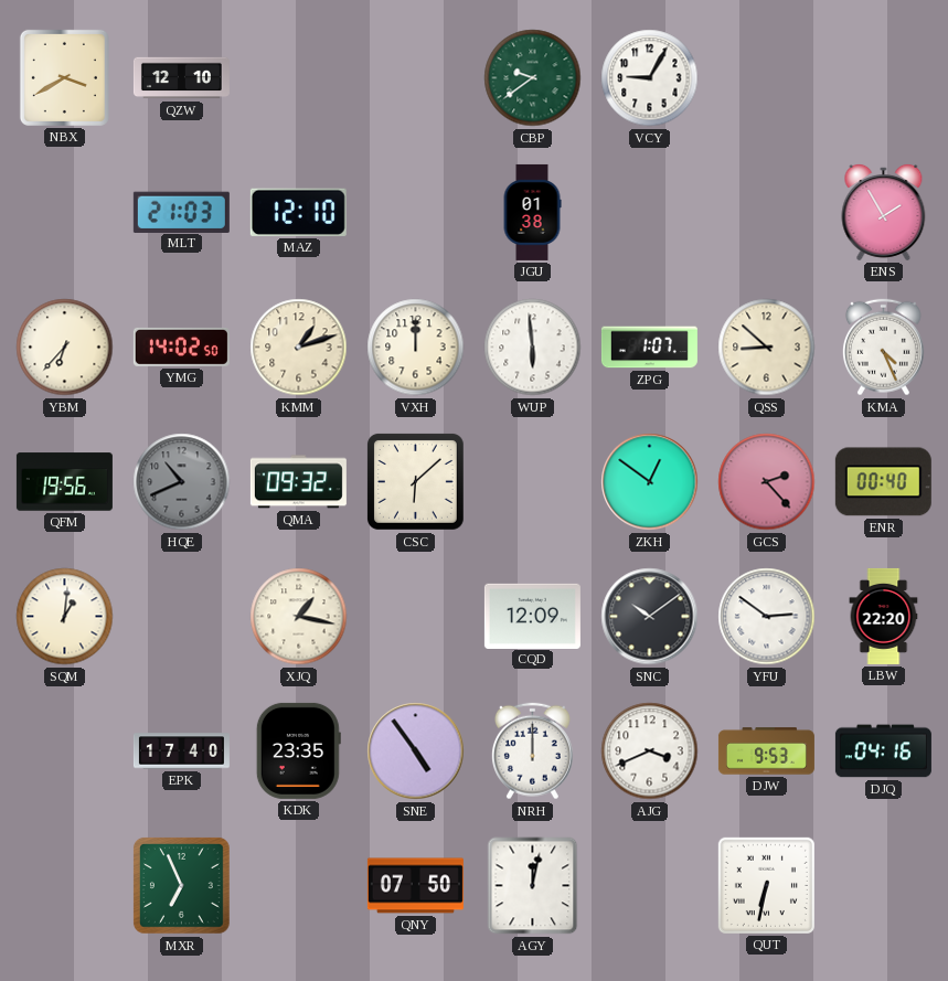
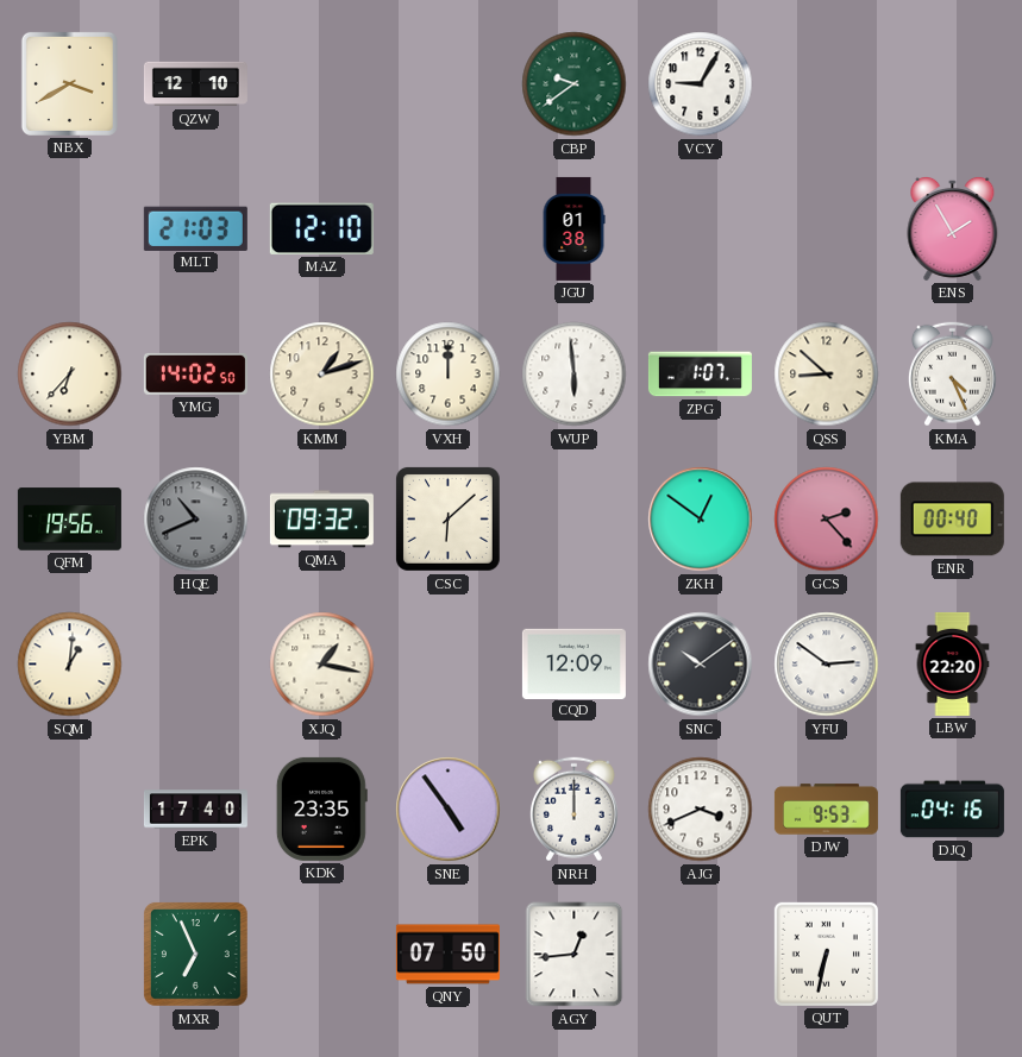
AGY: 12:02 -> 12:44 (575, 955)
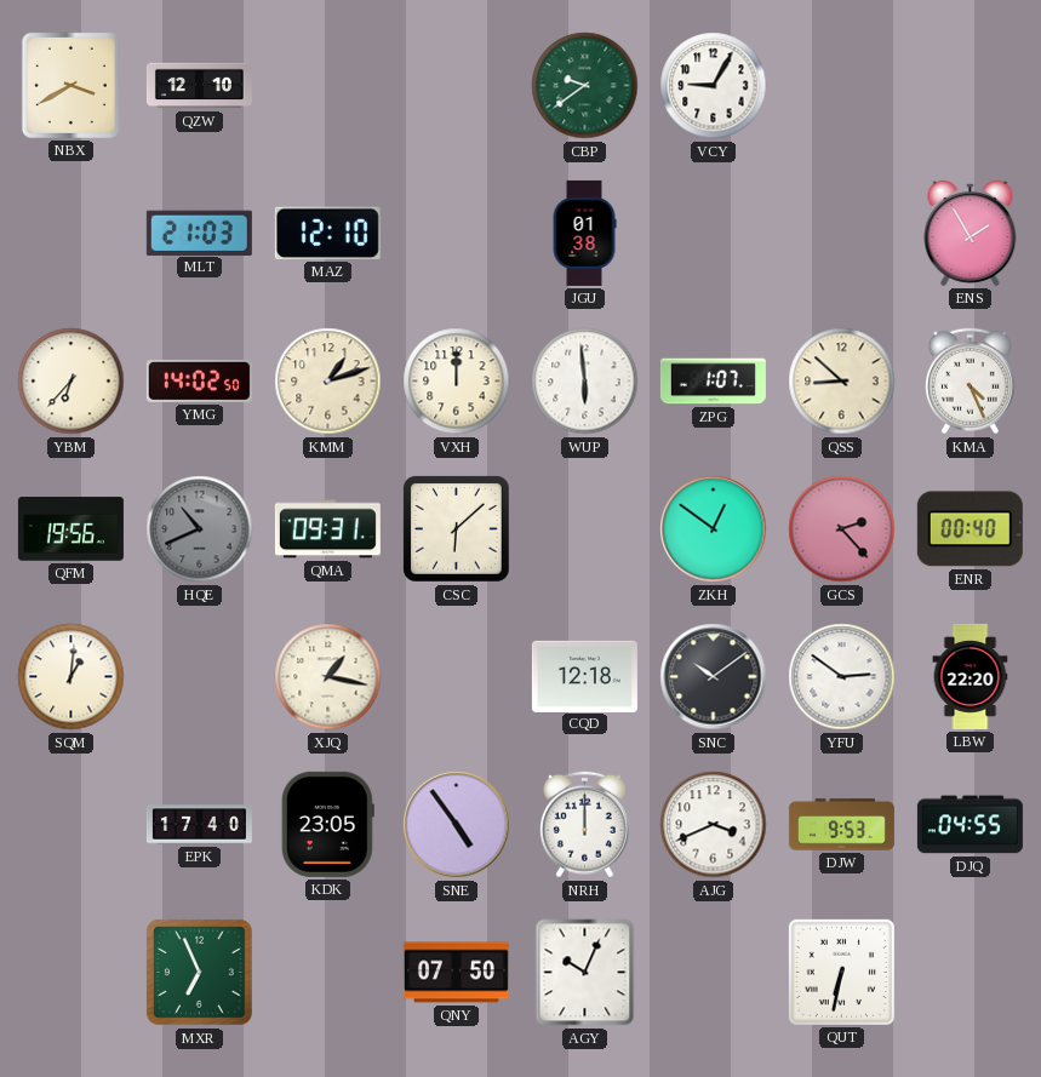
QMA: 09:32 -> 09:31 (327, 529)
CQD: 12:09 -> 12:18 (584, 676)
KDK: 23:35 -> 23:05 (327, 824)
DJQ: 04:16 -> 04:55 (969, 825)
AGY: 12:44 -> 10:04 (585, 973)
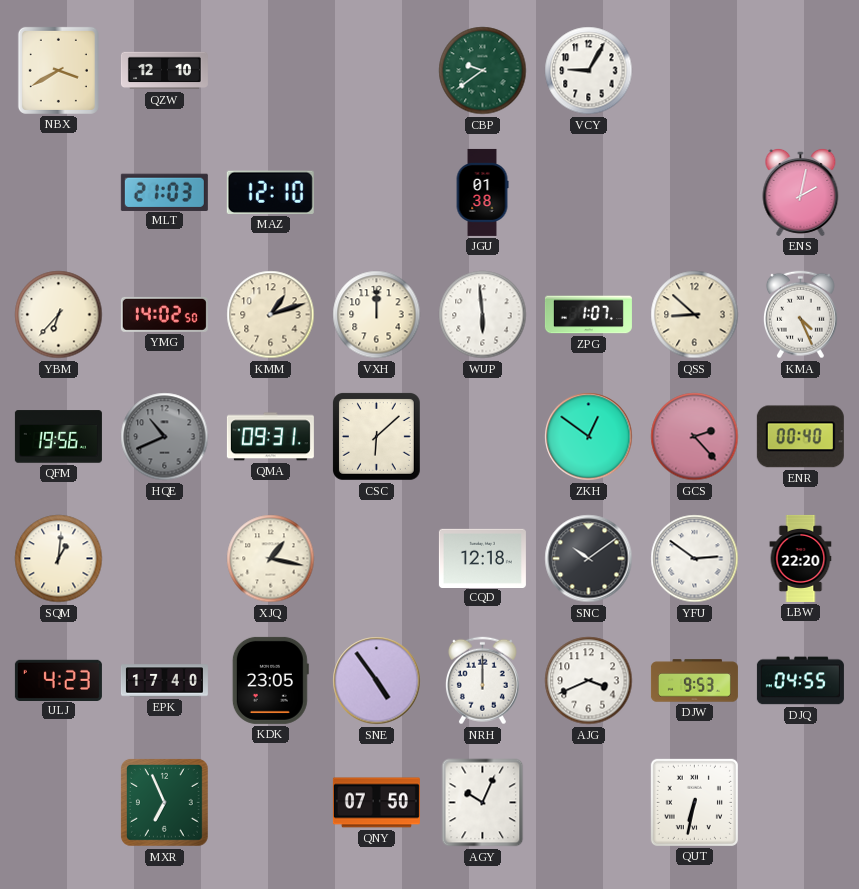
ENS: 1:55 -> 2:02 (801, 192)
ULJ: none -> 4:23 (58, 680)
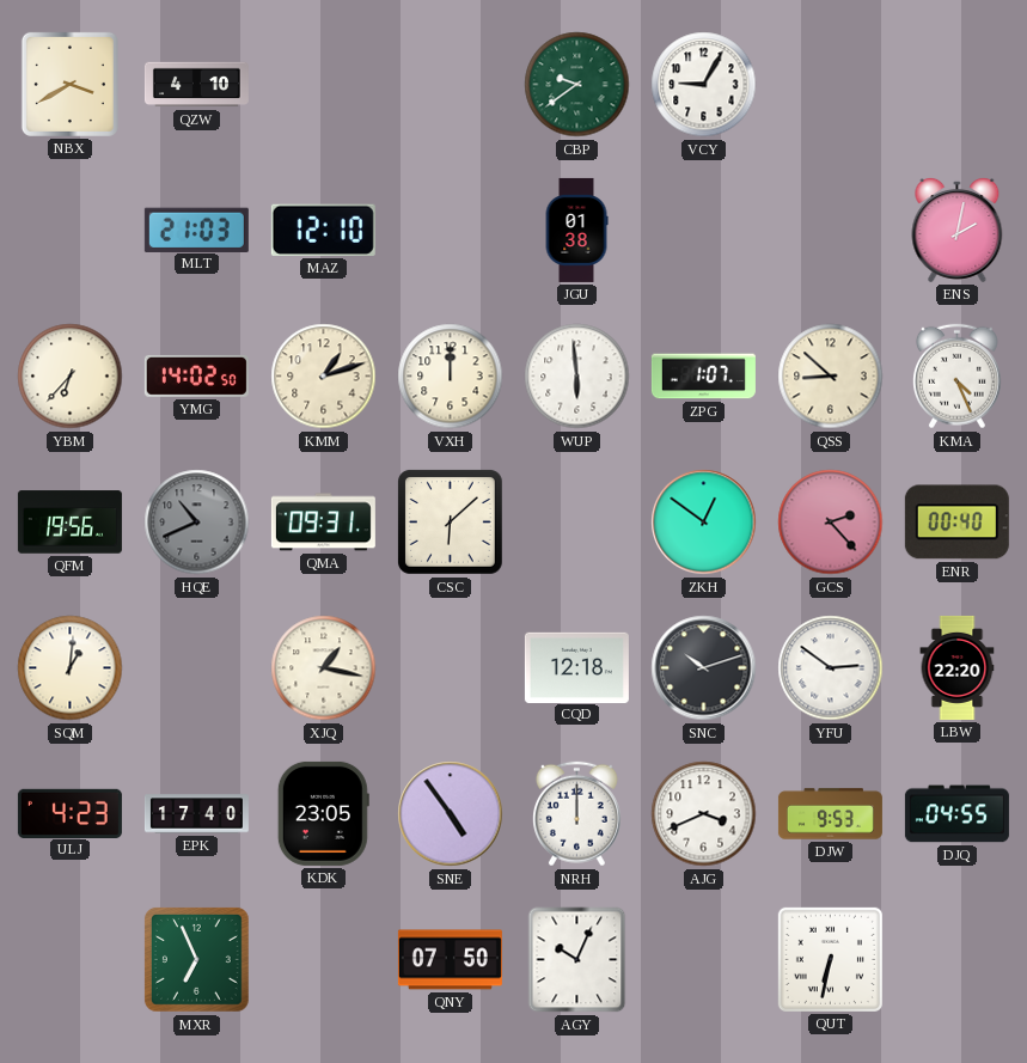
QZW: 12:10 -> 4:10 (196, 85)
SNC: 10:09 -> 10:12 (704, 668)
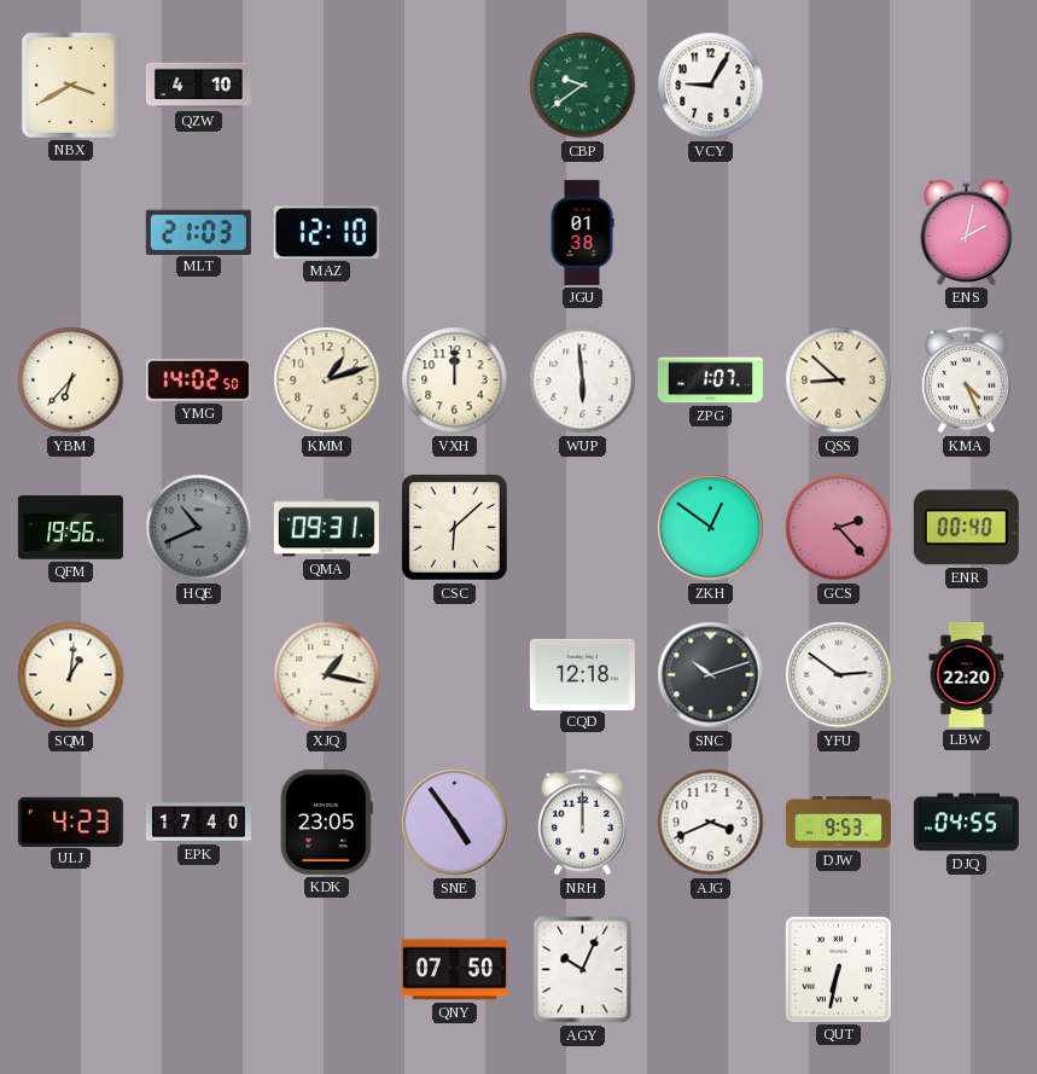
MXR: 6:56 -> none (196, 959)
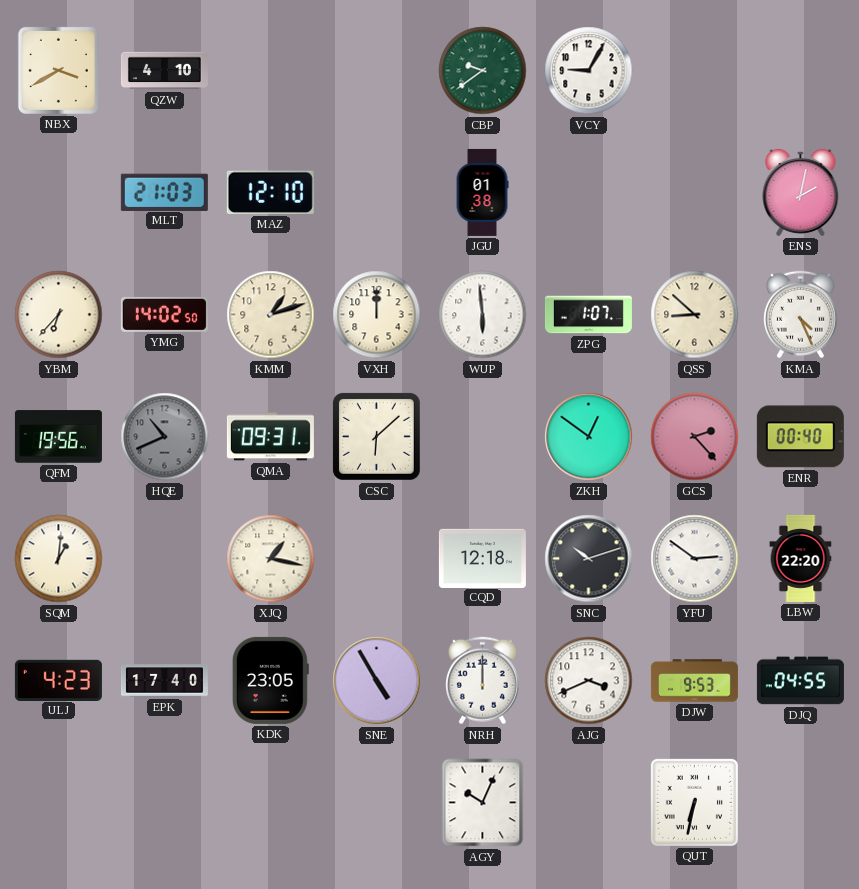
SNE: 4:54 -> 4:55 (377, 681)
QNY: 07:50 -> none (454, 970)
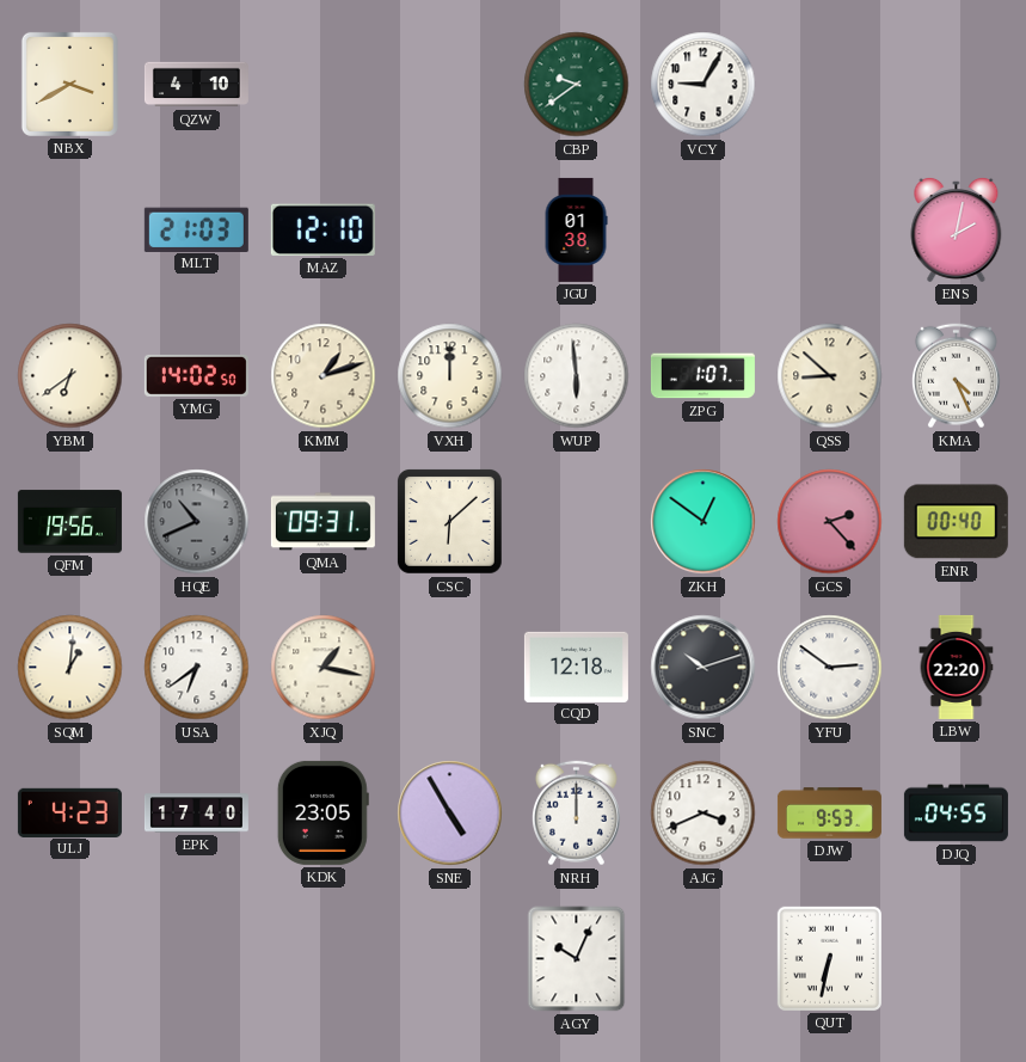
YBM: 6:37 -> 6:39 (70, 376)
USA: none -> 6:39 (197, 668)
